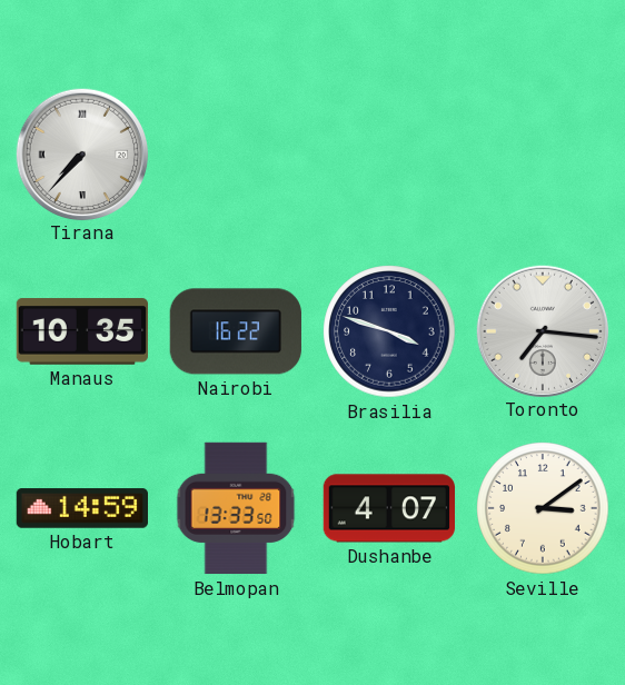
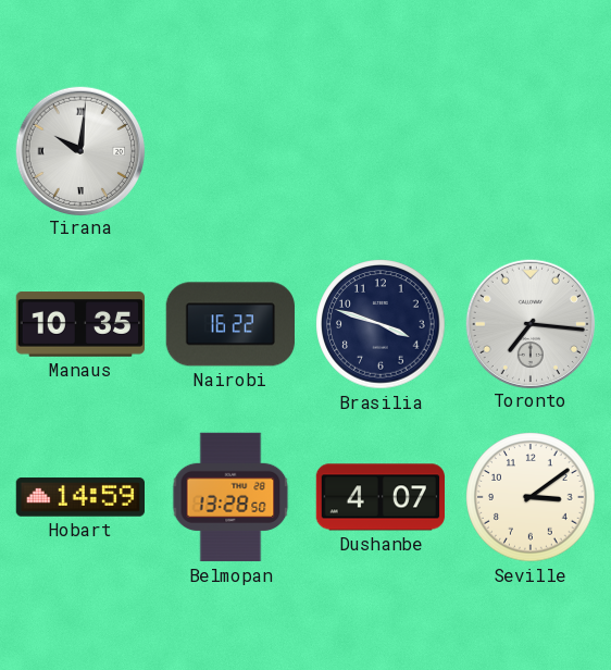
Tirana: 7:37 -> 10:01 (79, 150)
Belmopan: 13:33 -> 13:28 (230, 497)
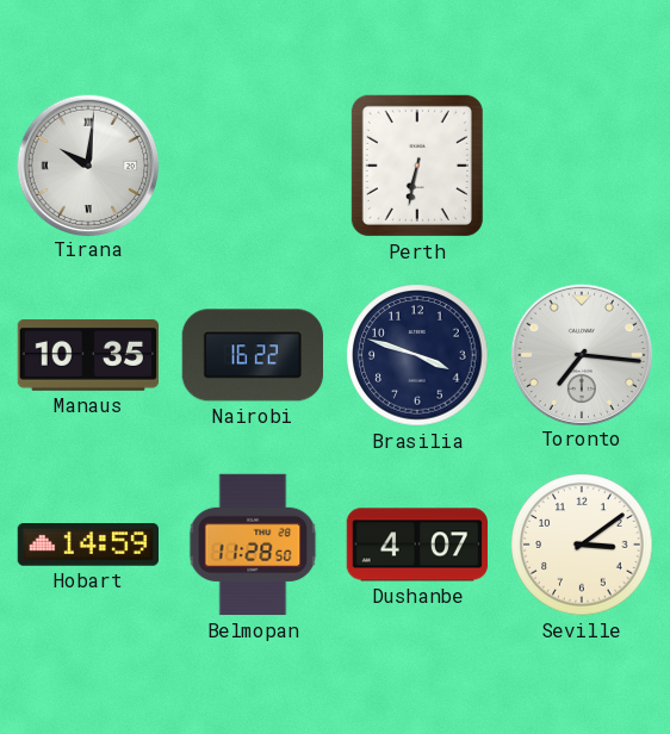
Perth: none -> 6:32 (417, 166)
Belmopan: 13:28 -> 11:28 (253, 545)
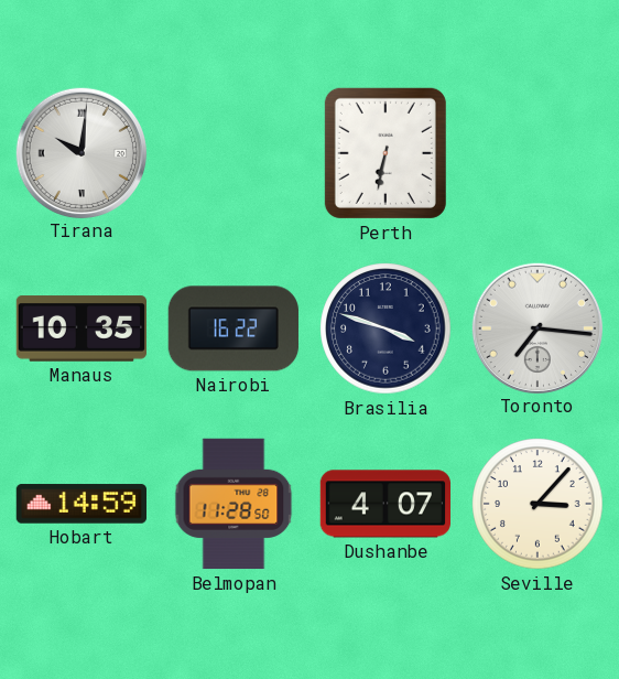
Seville: 3:09 -> 3:07 (537, 504)
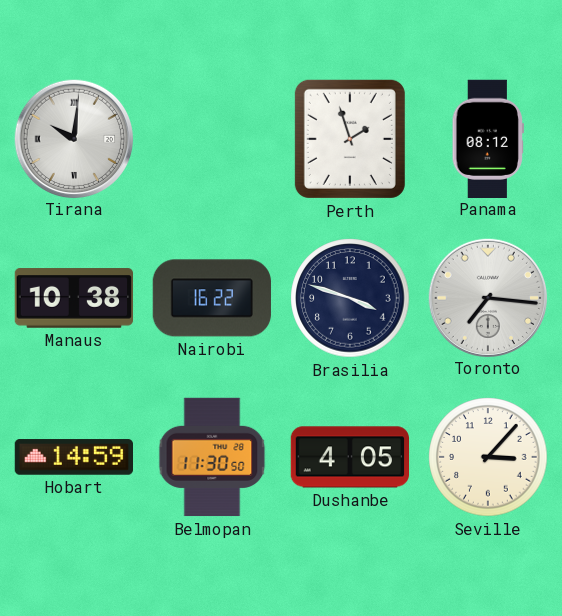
Perth: 6:32 -> 1:57 (350, 139)
Panama: none -> 08:12 (488, 138)
Manaus: 10:35 -> 10:38 (73, 298)
Belmopan: 11:28 -> 11:30 (212, 457)
Dushanbe: 4:07 -> 4:05 (350, 457)
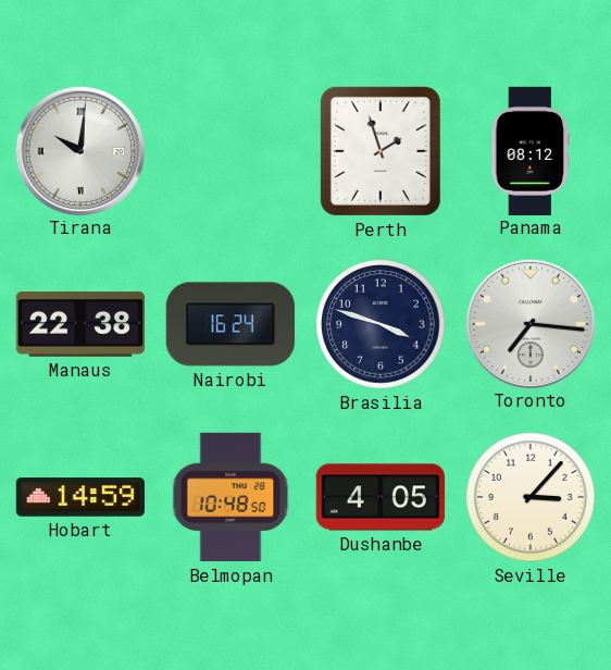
Manaus: 10:38 -> 22:38 (79, 324)
Nairobi: 16:22 -> 16:24 (229, 324)
Belmopan: 11:30 -> 10:48 (230, 497)
